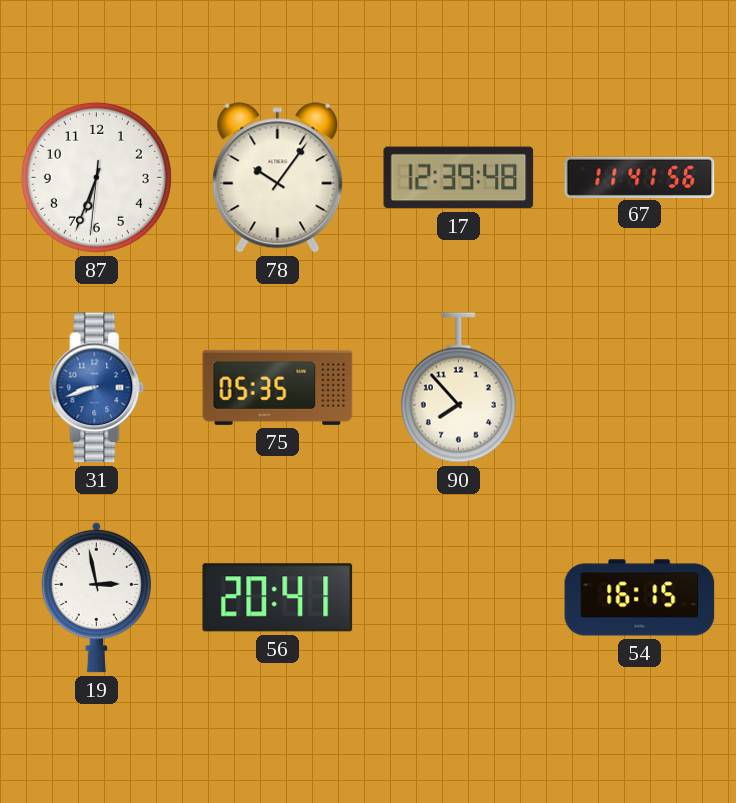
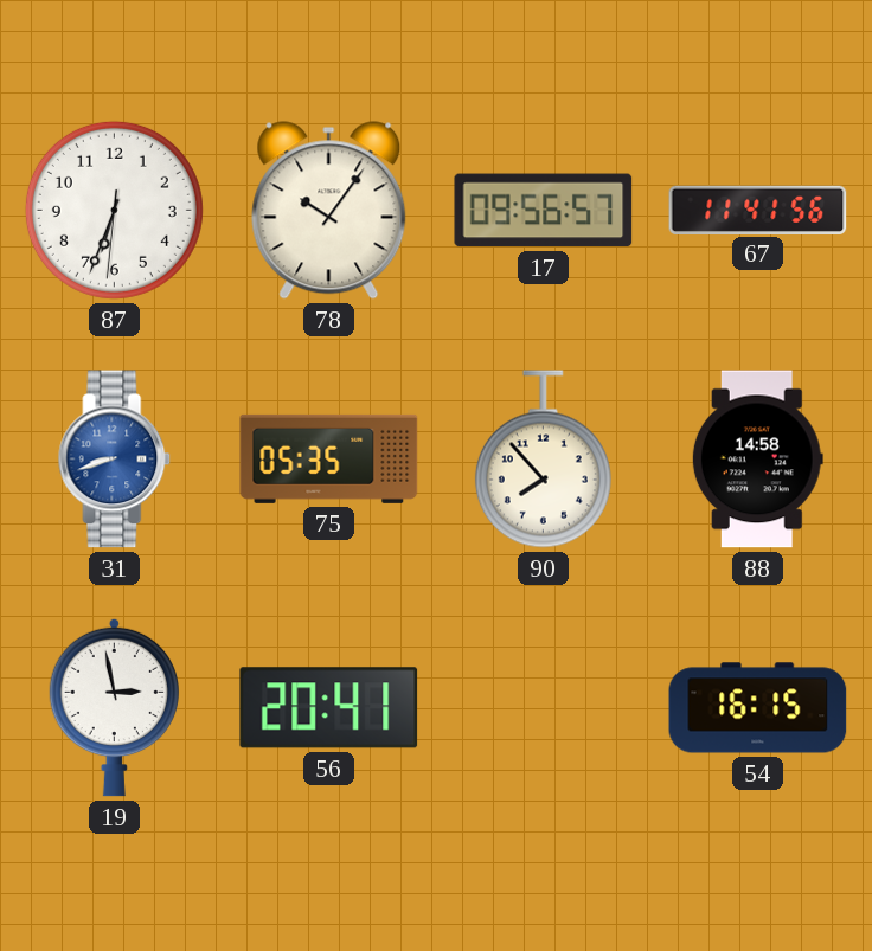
17: 12:39 -> 09:56 (544, 211)
88: none -> 14:58 (757, 460)
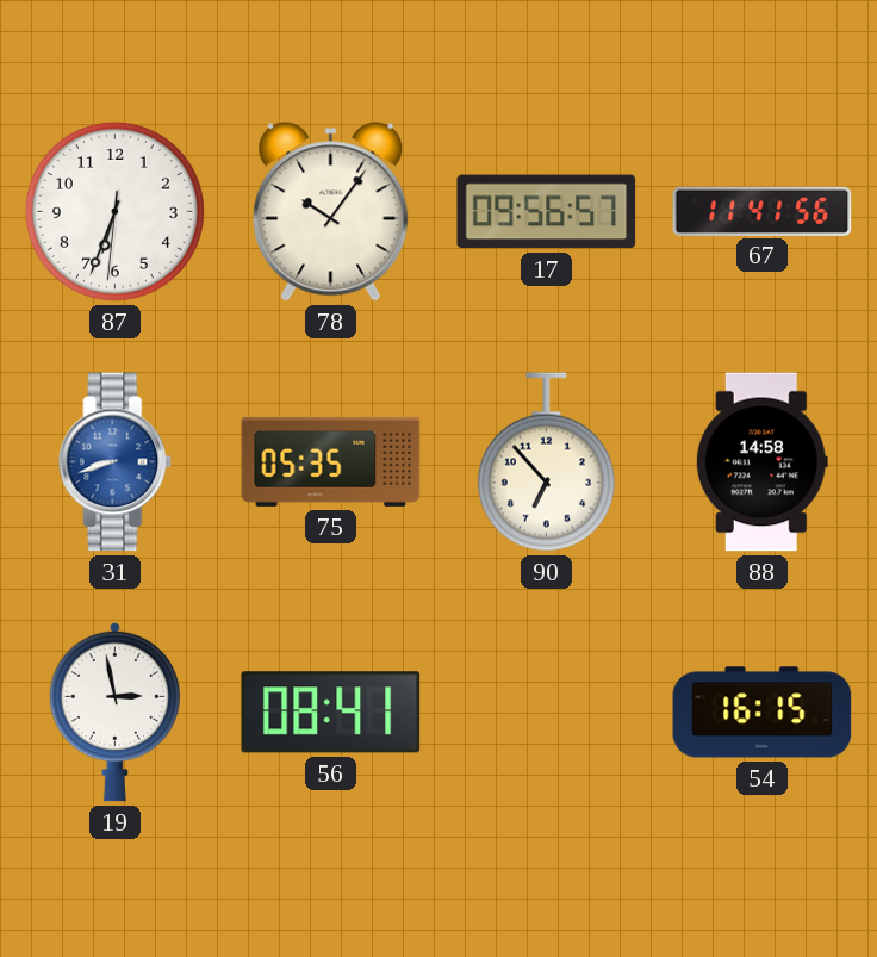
90: 7:53 -> 6:53 (546, 462)
56: 20:41 -> 08:41 (331, 713)
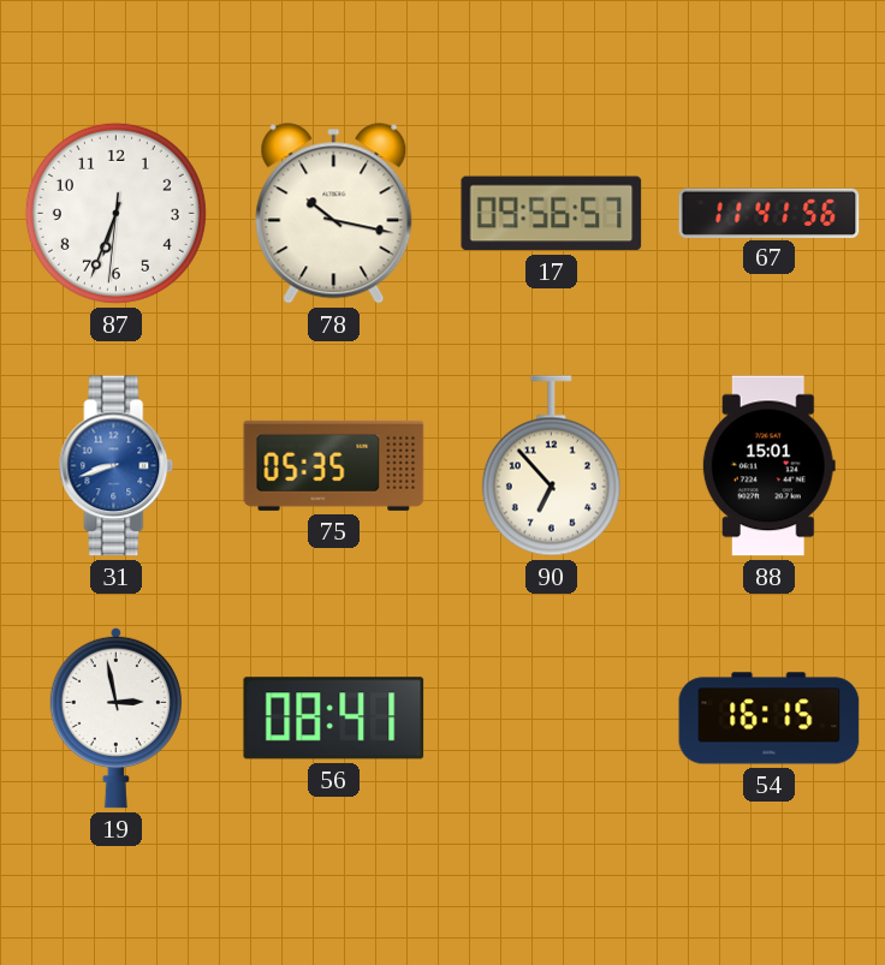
78: 10:06 -> 10:17 (334, 214)
88: 14:58 -> 15:01 (768, 466)
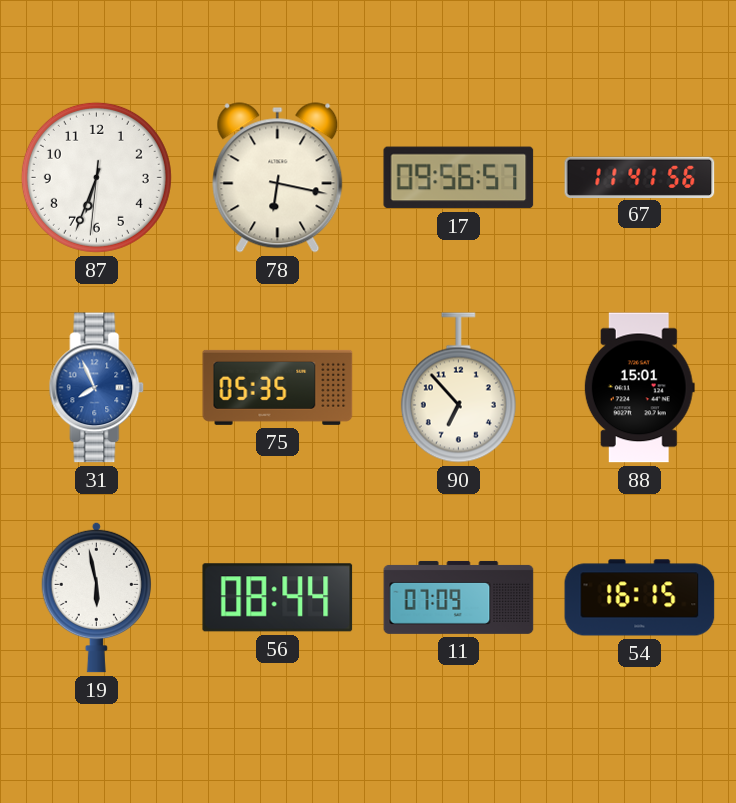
78: 10:17 -> 6:17 (278, 178)
31: 8:42 -> 7:56 (97, 388)
19: 2:58 -> 5:58 (96, 597)
56: 08:41 -> 08:44 (278, 598)
11: none -> 07:09 (459, 597)
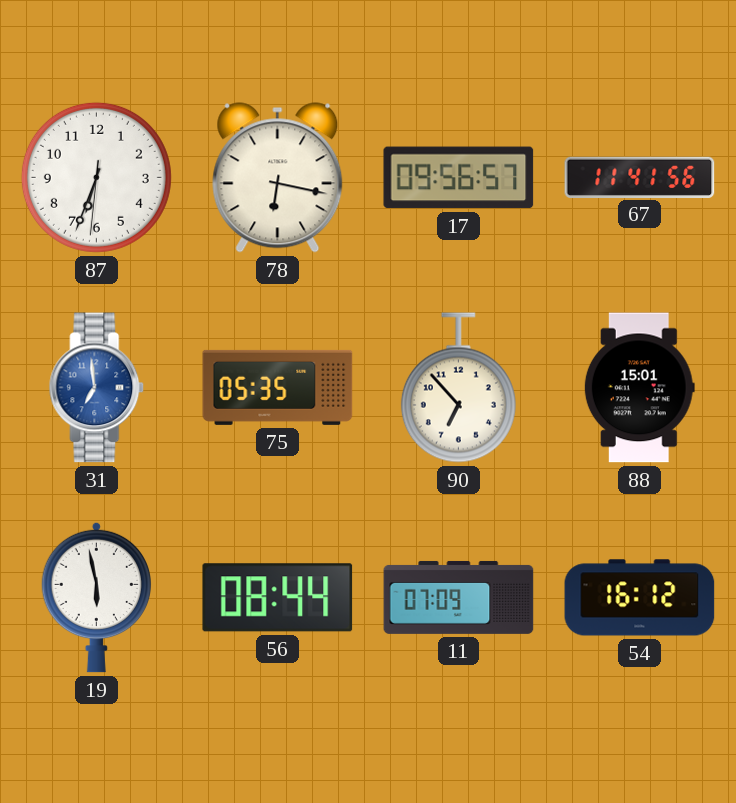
31: 7:56 -> 6:59 (97, 388)
54: 16:15 -> 16:12 (640, 598)
